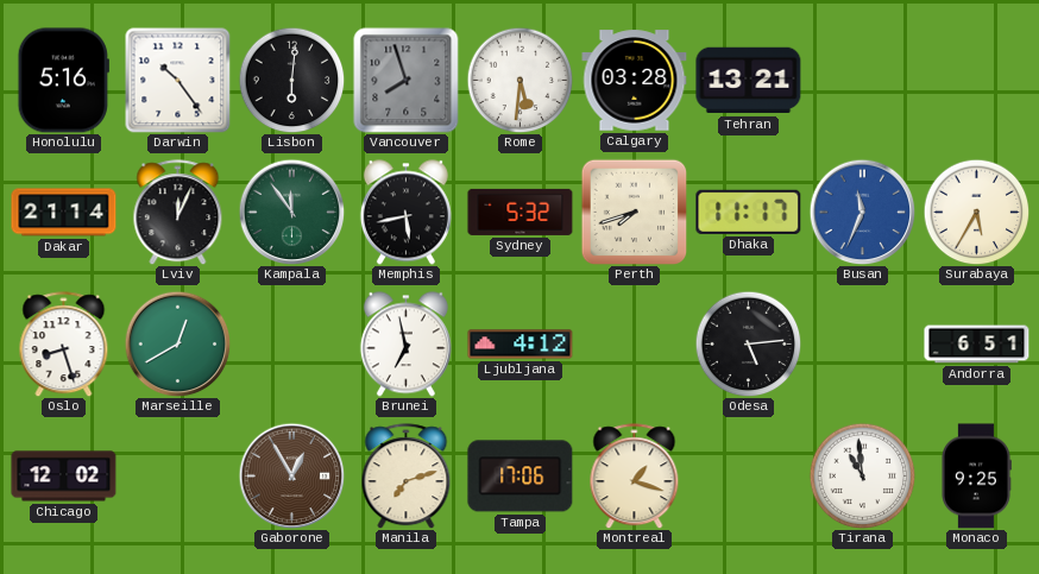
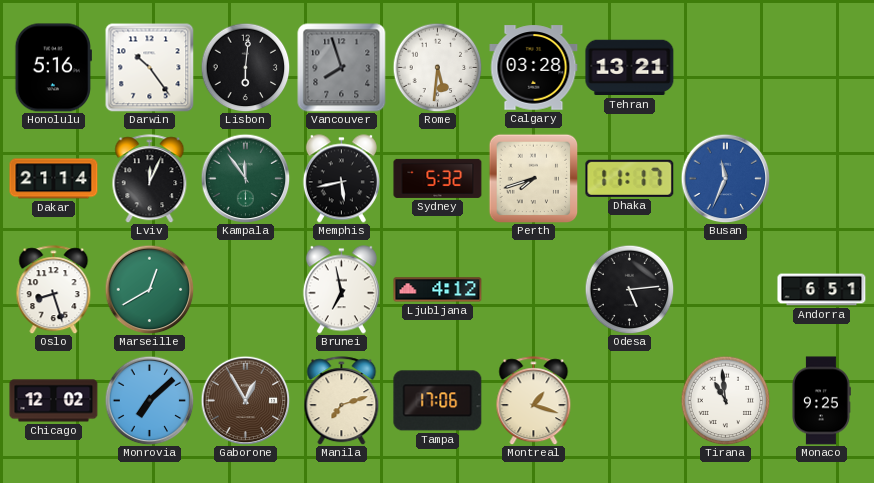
Surabaya: 5:35 -> none (976, 212)
Monrovia: none -> 7:08 (149, 400)
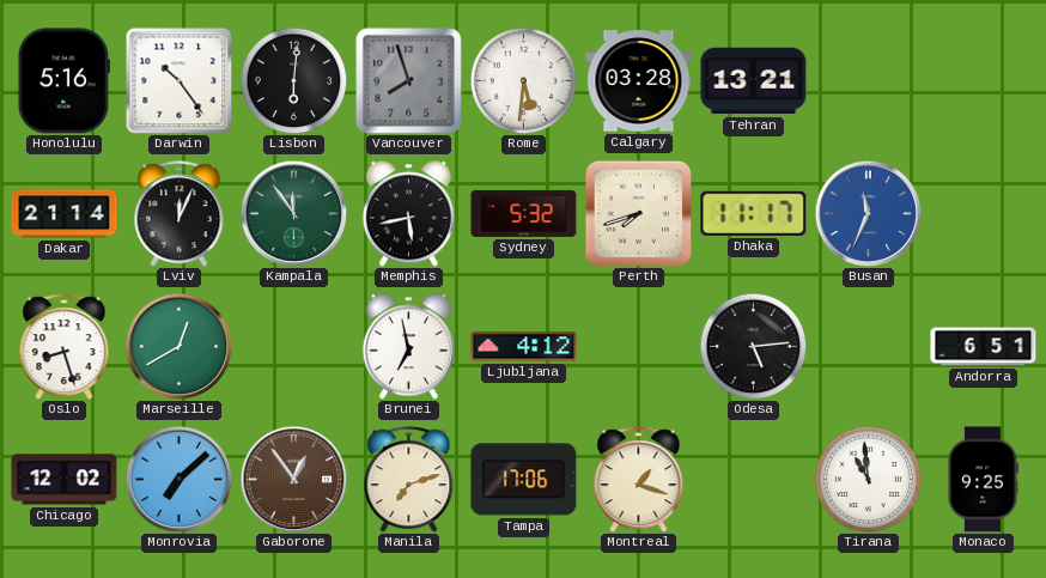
Gaborone: 12:55 -> 12:54 (293, 479)
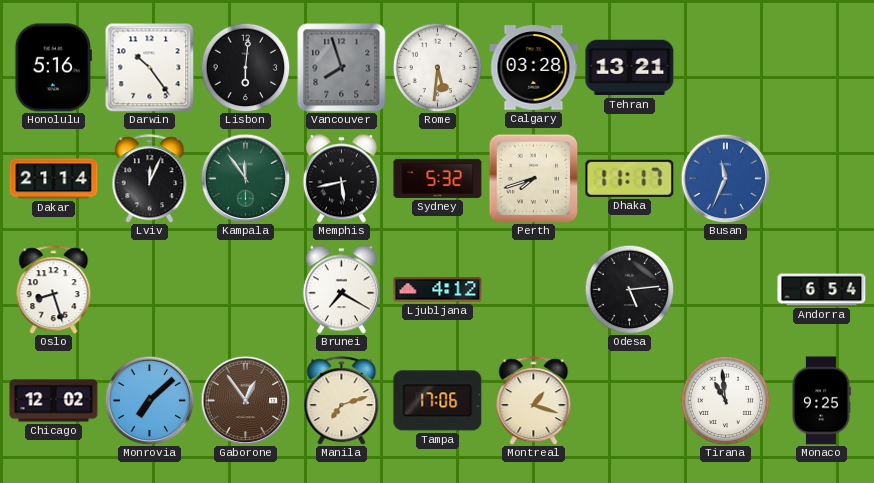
Marseille: 12:40 -> none (178, 346)
Brunei: 6:58 -> 7:20 (341, 290)
Andorra: 6:51 -> 6:54 (822, 290)
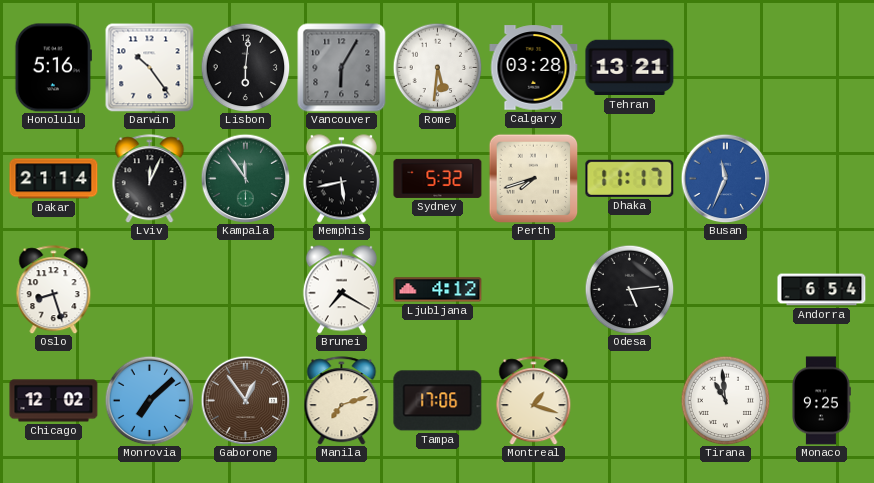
Vancouver: 7:57 -> 6:05 (342, 68)
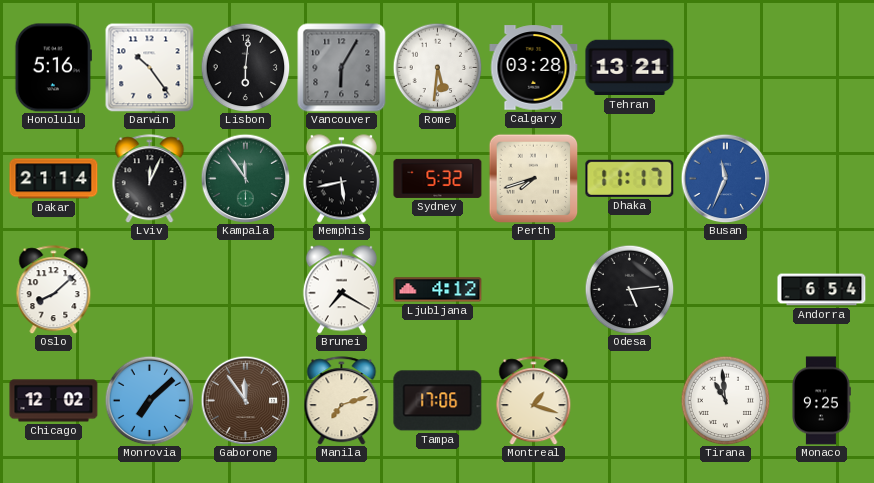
Oslo: 8:27 -> 8:08 (54, 290)
Gaborone: 12:54 -> 11:54 (245, 400)
